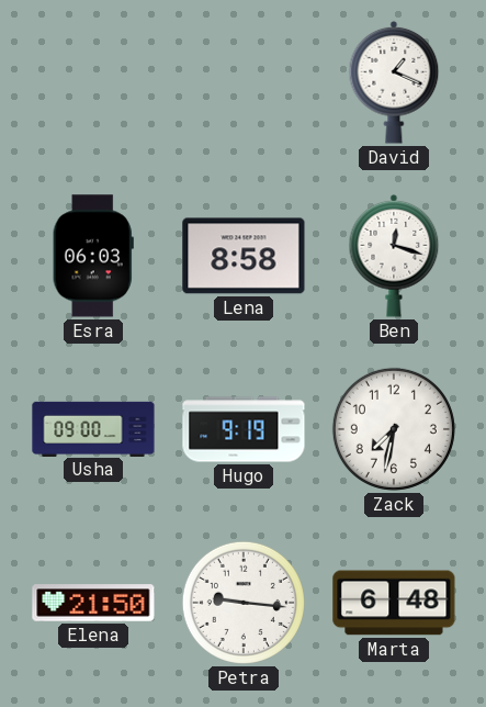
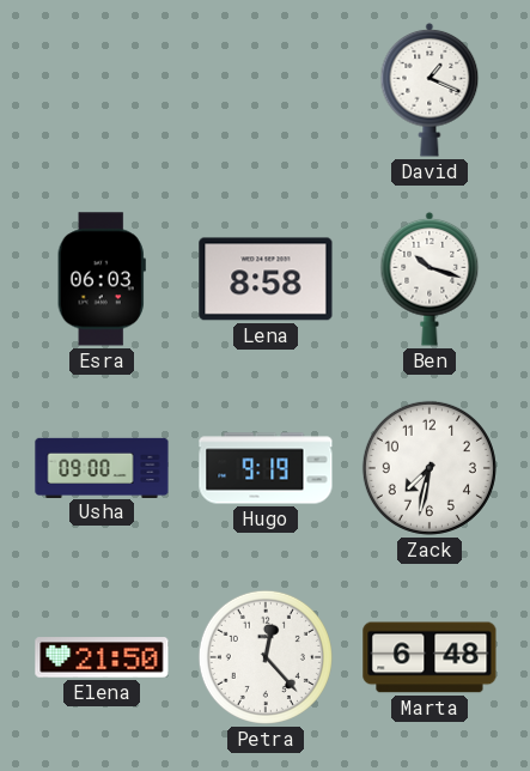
Ben: 12:18 -> 10:18 (430, 279)
Petra: 9:16 -> 12:23 (266, 657)
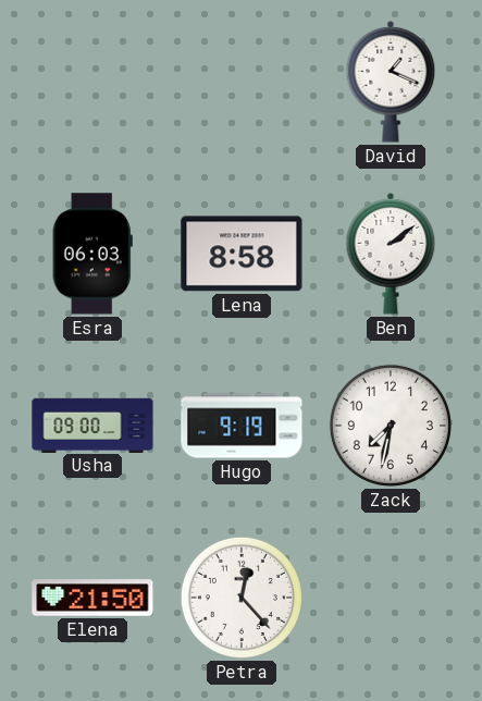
Ben: 10:18 -> 2:09 (391, 254)
Marta: 6:48 -> none (430, 657)
